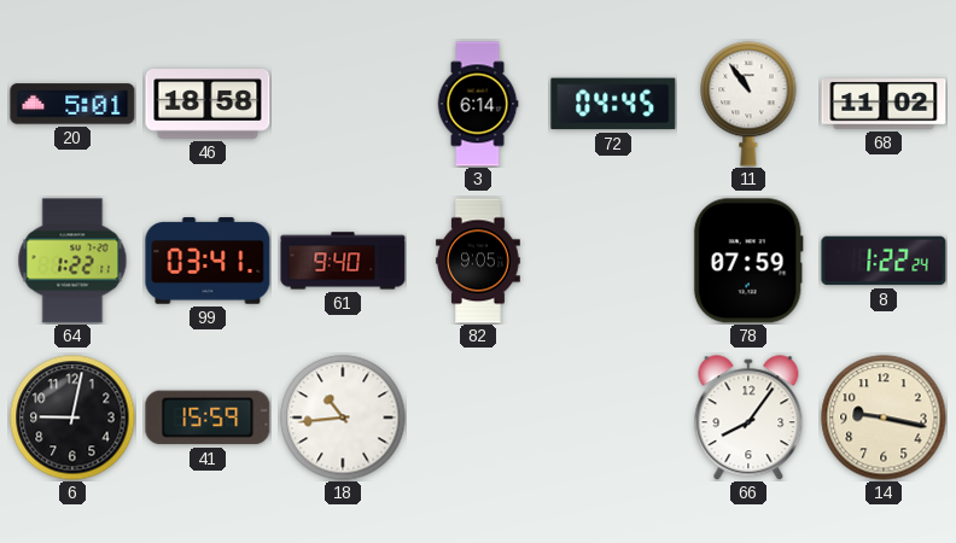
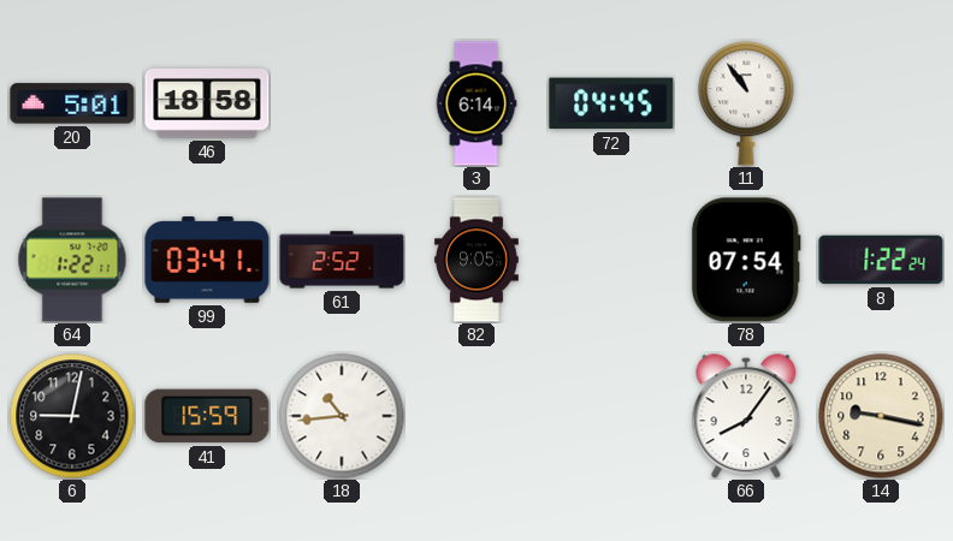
68: 11:02 -> none (884, 104)
61: 9:40 -> 2:52 (342, 260)
78: 07:59 -> 07:54 (746, 260)
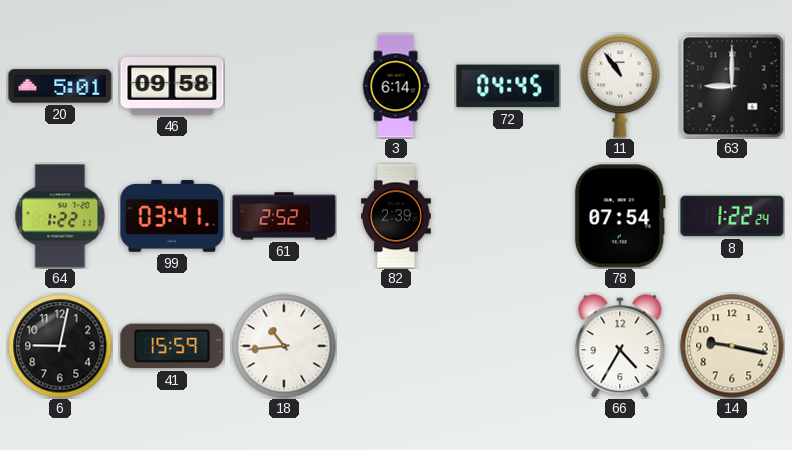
46: 18:58 -> 09:58 (172, 87)
63: none -> 9:00 (732, 86)
82: 9:05 -> 2:39 (396, 216)
66: 8:06 -> 4:35 (620, 346)
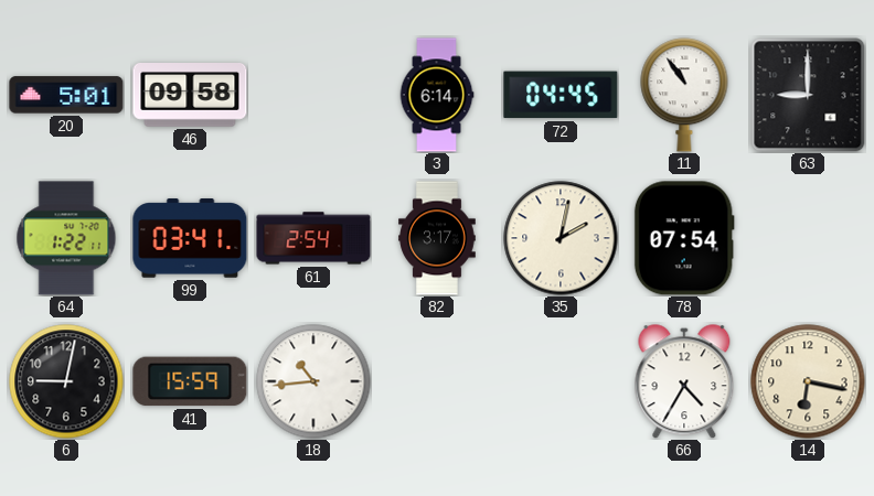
61: 2:52 -> 2:54 (313, 238)
82: 2:39 -> 3:17 (437, 238)
35: none -> 2:02 (561, 238)
8: 1:22 -> none (732, 216)
14: 9:17 -> 6:17 (808, 381)
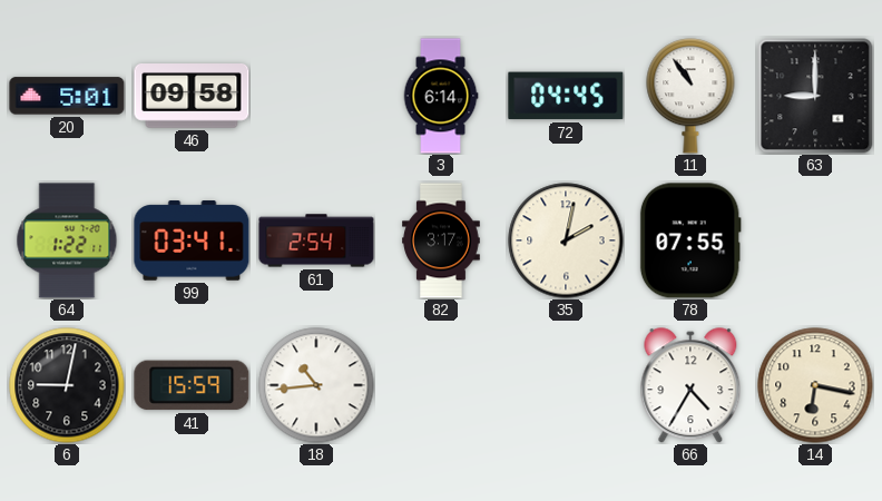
78: 07:54 -> 07:55 (690, 240)
